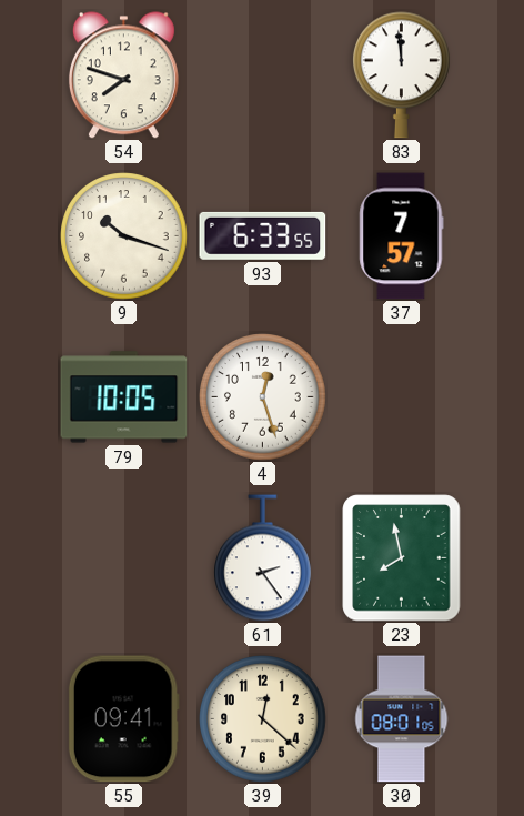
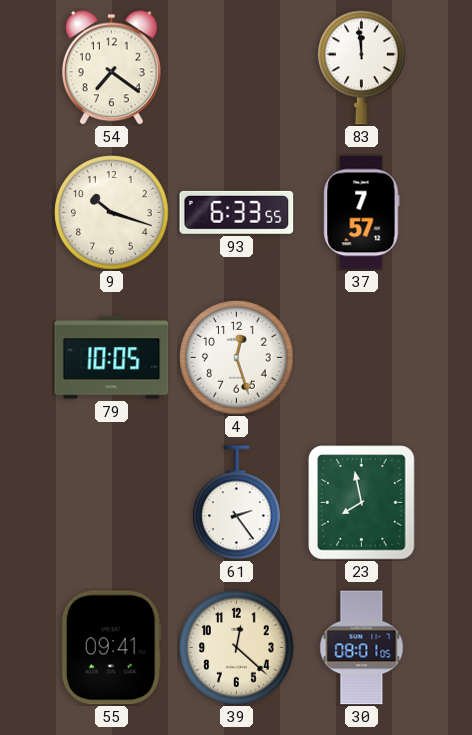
54: 7:48 -> 7:21 (111, 68)
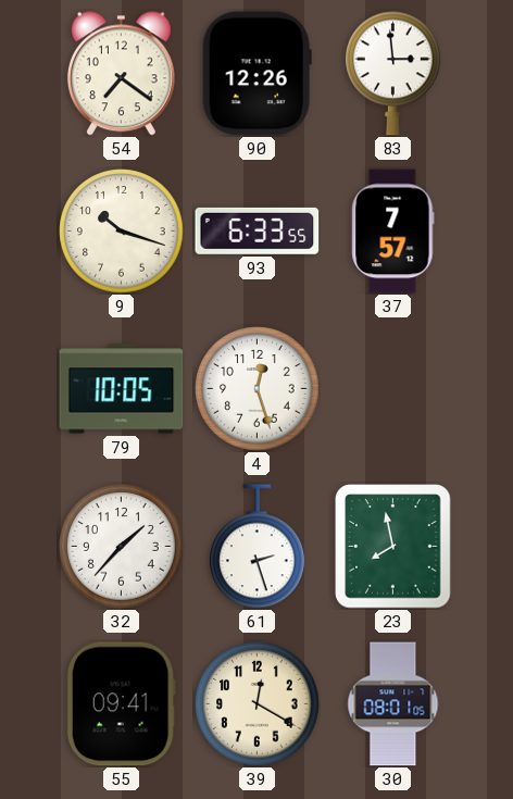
90: none -> 12:26 (256, 74)
83: 11:59 -> 2:59 (393, 74)
32: none -> 1:37 (122, 547)
61: 2:24 -> 2:27 (258, 547)
39: 12:22 -> 12:20 (258, 704)
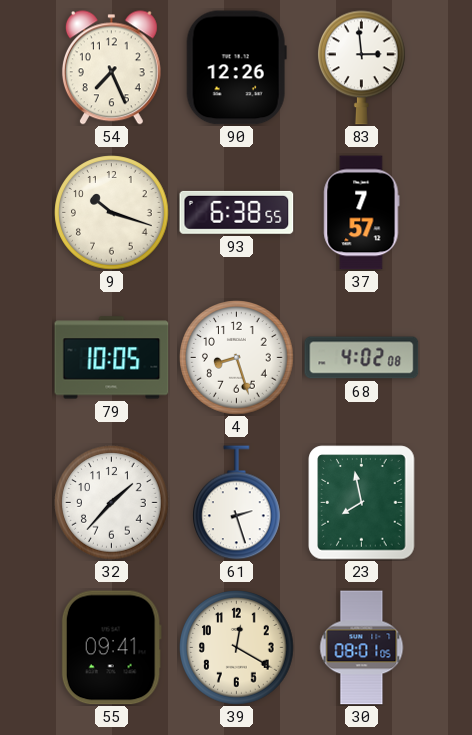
54: 7:21 -> 7:26 (111, 68)
93: 6:33 -> 6:38 (237, 212)
4: 12:27 -> 8:27 (237, 358)
68: none -> 4:02 (362, 358)
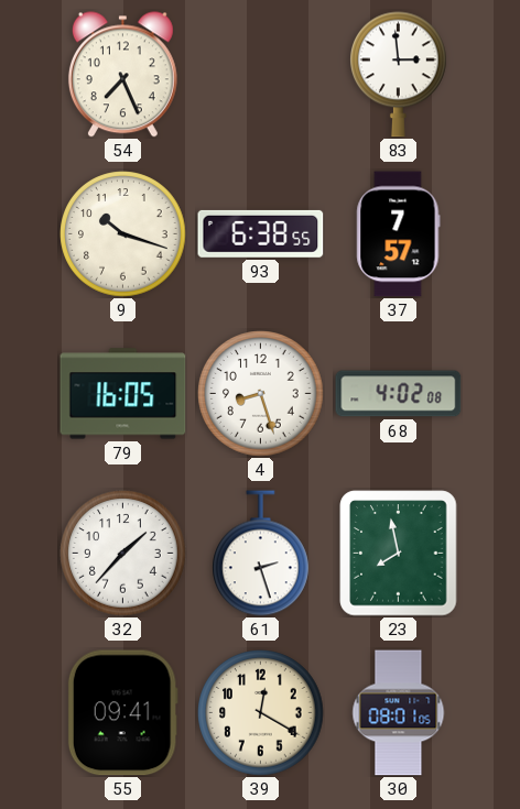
90: 12:26 -> none (236, 68)
79: 10:05 -> 16:05 (123, 394)
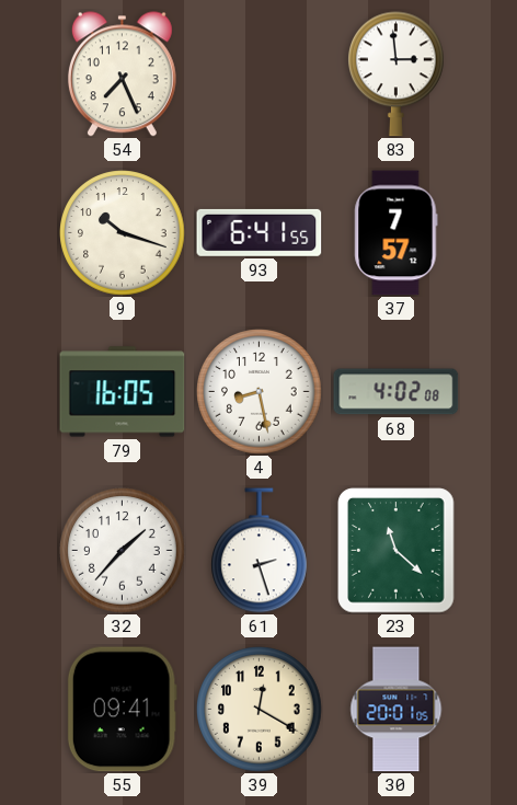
93: 6:38 -> 6:41 (260, 232)
4: 8:27 -> 8:28 (260, 392)
23: 7:58 -> 11:22 (397, 551)
30: 08:01 -> 20:01 (397, 710)
